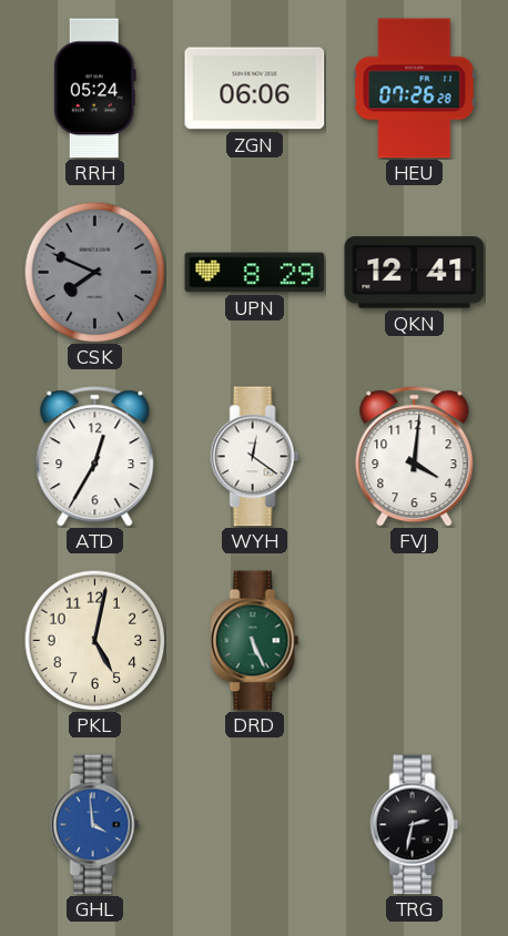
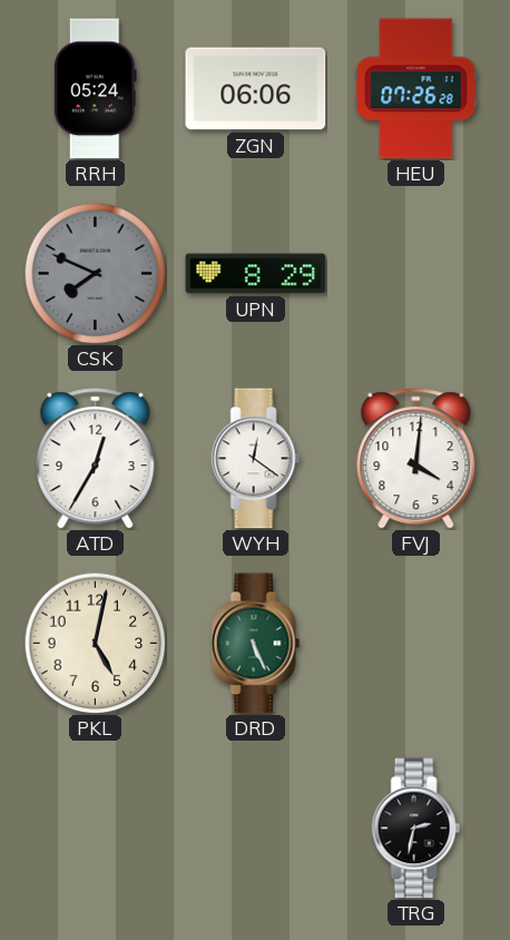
QKN: 12:41 -> none (415, 273)
GHL: 3:59 -> none (95, 825)
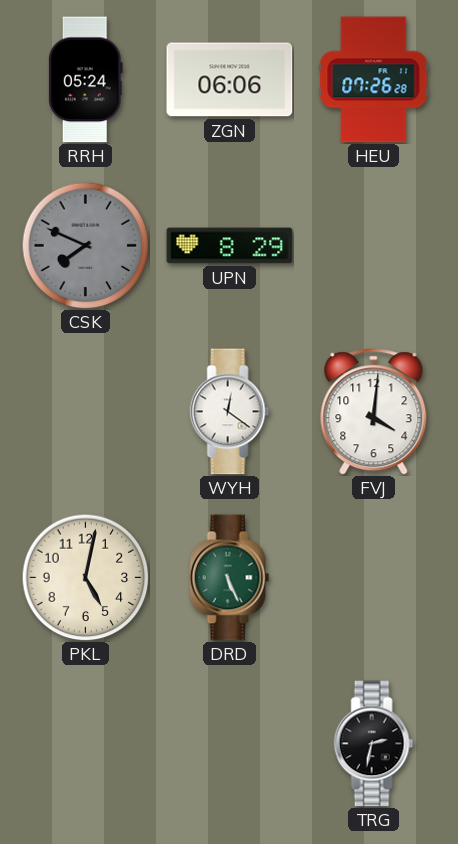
ATD: 12:35 -> none (96, 459)
